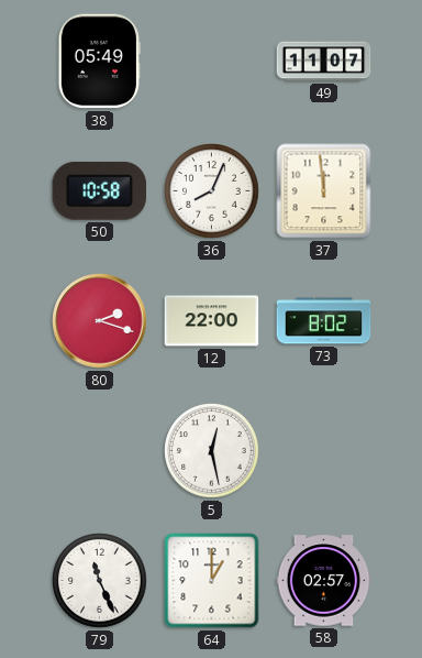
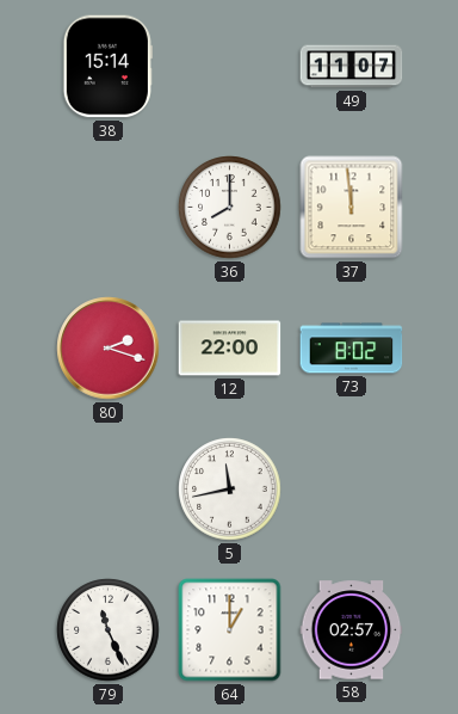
38: 05:49 -> 15:14 (107, 67)
50: 10:58 -> none (100, 190)
36: 8:04 -> 8:00 (230, 208)
5: 12:28 -> 11:43 (230, 490)
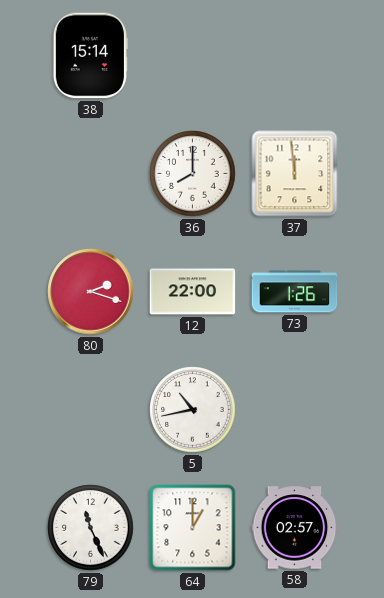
49: 11:07 -> none (352, 67)
73: 8:02 -> 1:26 (295, 292)
5: 11:43 -> 10:43 (193, 410)
